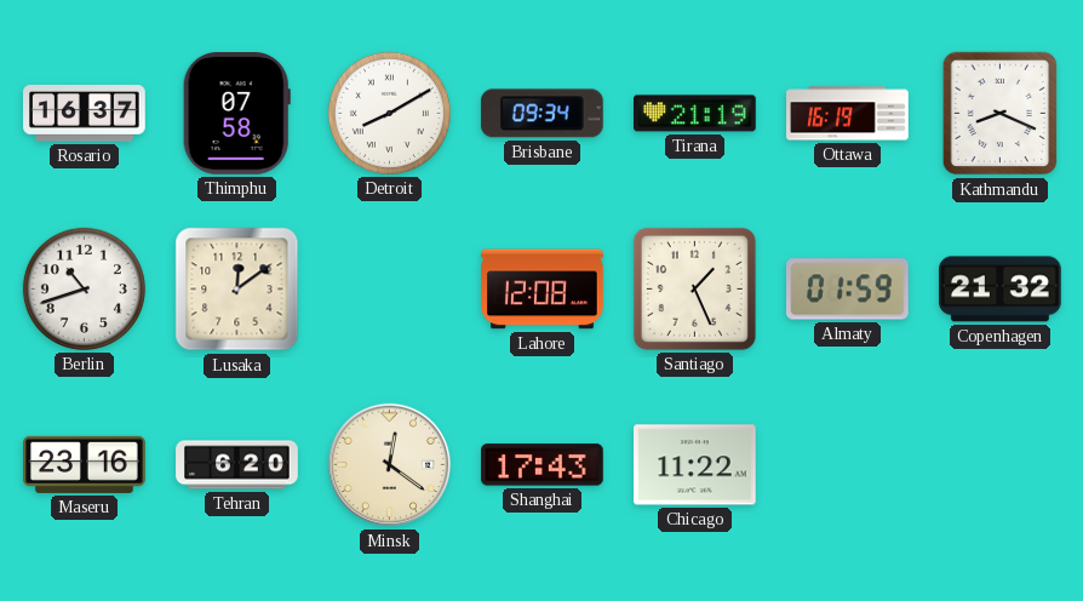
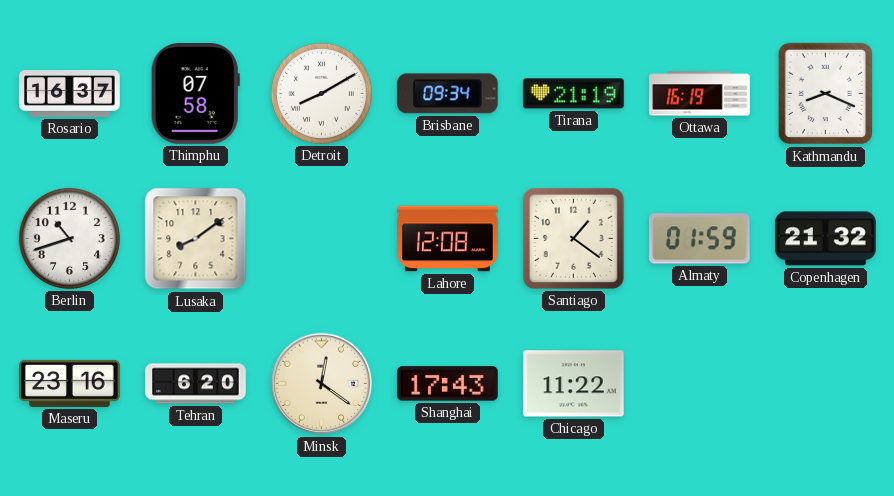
Lusaka: 12:09 -> 8:09 (196, 239)
Santiago: 1:26 -> 1:21 (573, 238)
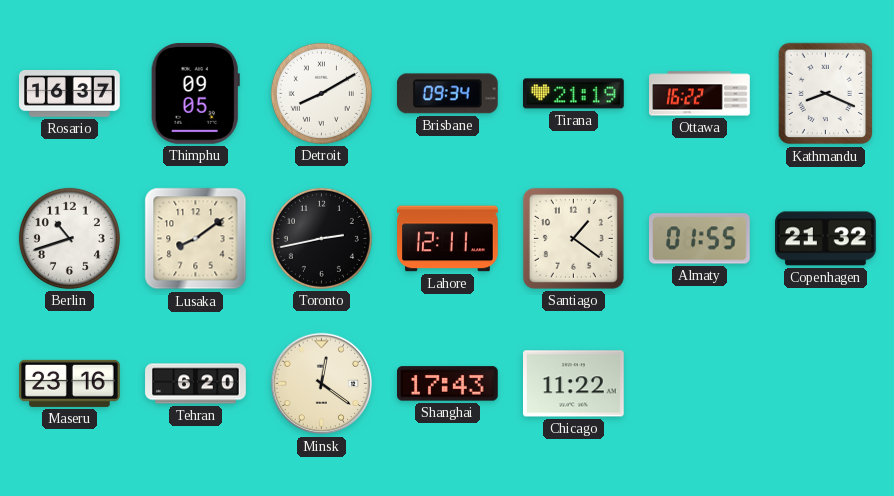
Thimphu: 07:58 -> 09:05 (195, 94)
Ottawa: 16:19 -> 16:22 (700, 94)
Toronto: none -> 2:43 (321, 238)
Lahore: 12:08 -> 12:11 (448, 239)
Almaty: 01:59 -> 01:55 (700, 239)
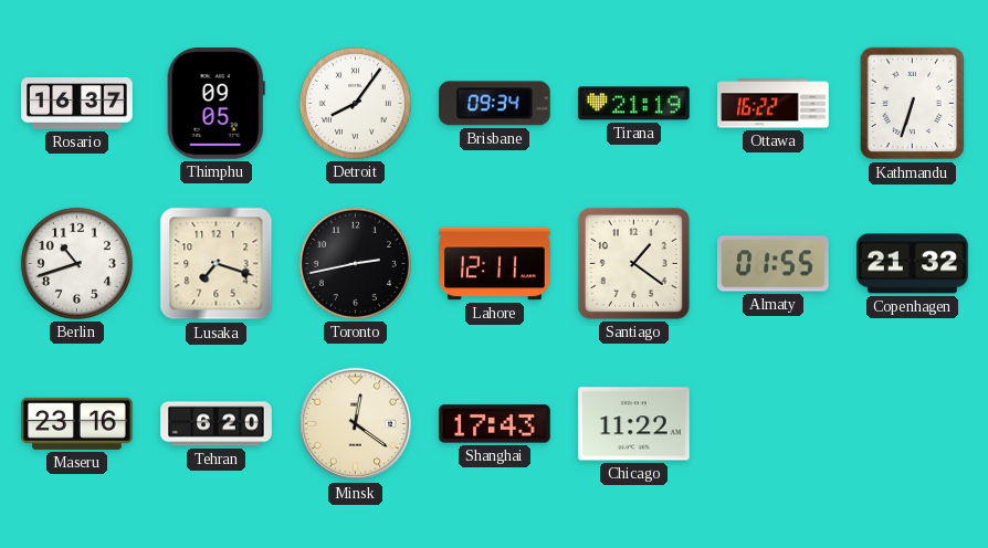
Detroit: 8:10 -> 8:06 (355, 103)
Kathmandu: 8:19 -> 6:33 (913, 104)
Lusaka: 8:09 -> 7:18 (217, 264)
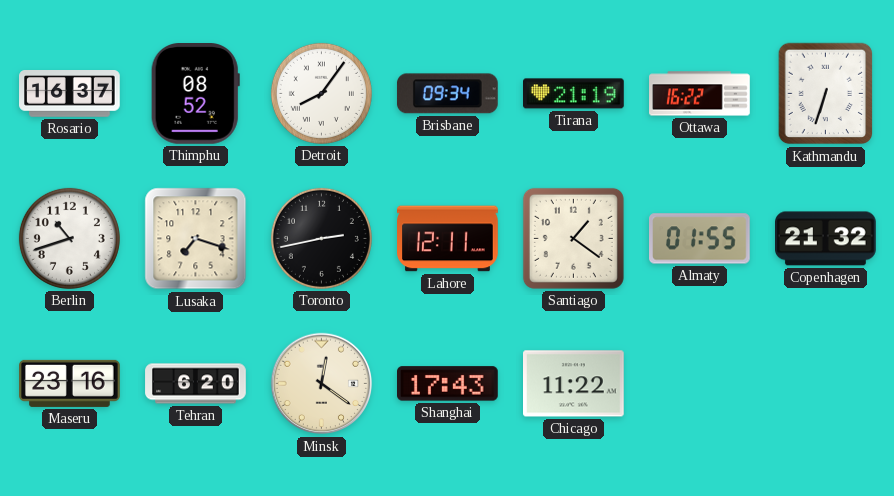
Thimphu: 09:05 -> 08:52 (195, 94)
